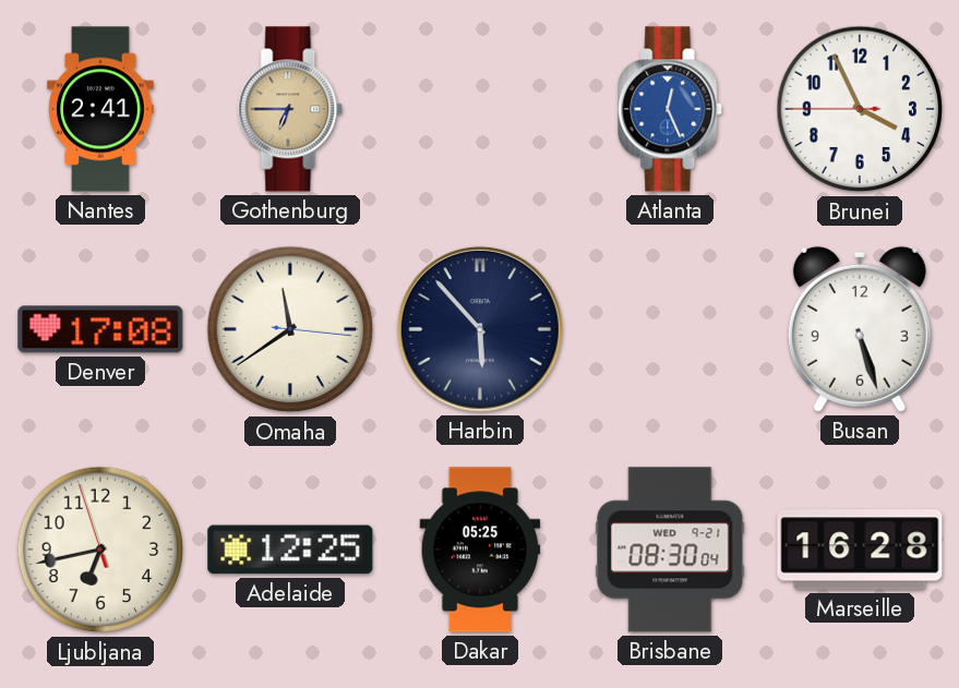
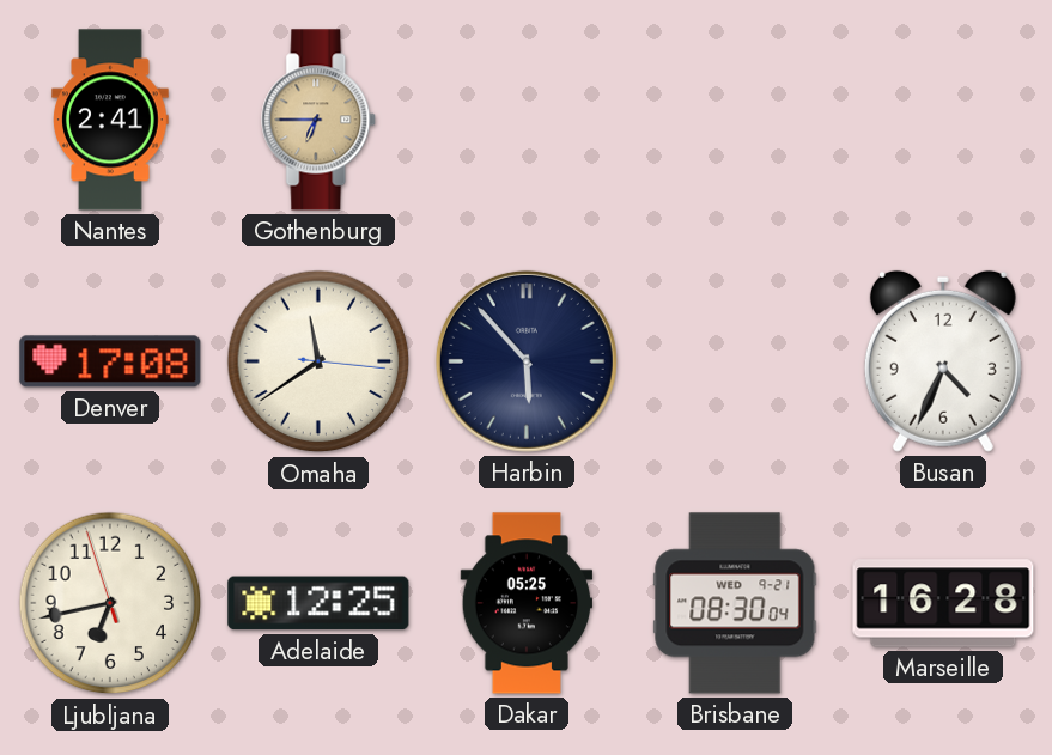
Atlanta: 12:26 -> none (671, 109)
Brunei: 3:55 -> none (860, 109)
Busan: 5:27 -> 4:34 (943, 361)
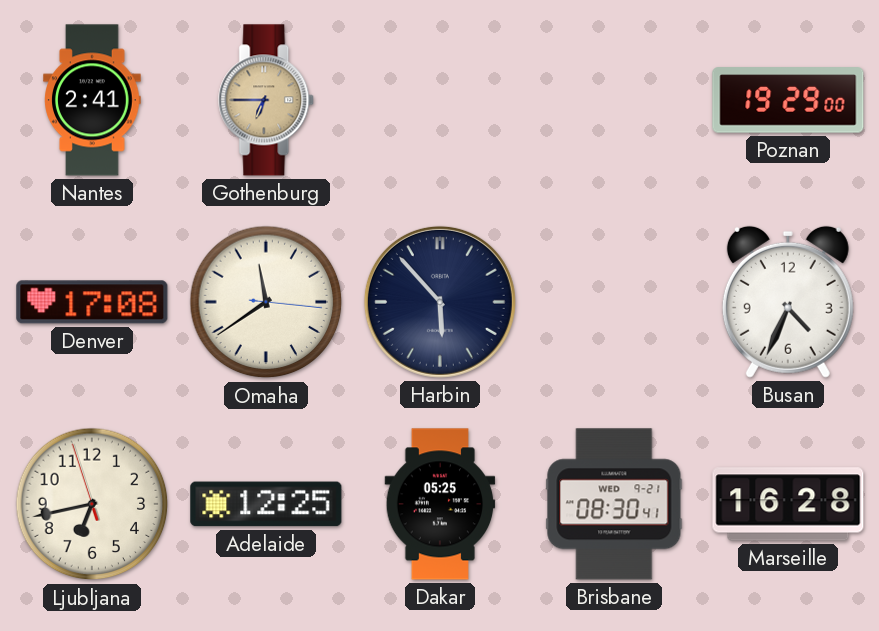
Poznan: none -> 19:29 (788, 100)
Brisbane: 08:30:04 -> 08:30:41 (614, 504)
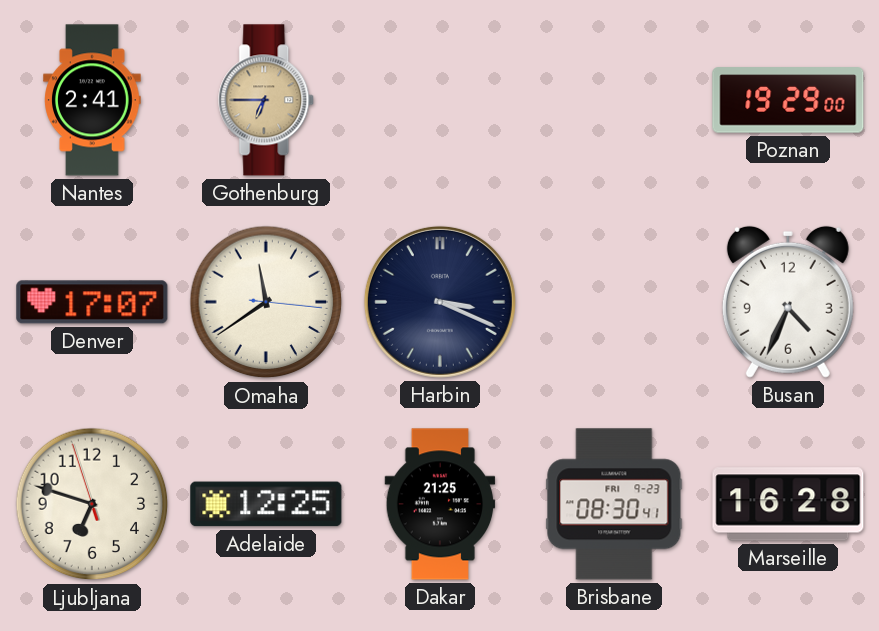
Denver: 17:08 -> 17:07 (92, 302)
Harbin: 5:53 -> 3:19 (440, 302)
Ljubljana: 6:42 -> 6:47 (92, 504)
Dakar: 05:25 -> 21:25 (440, 504)
Brisbane date: WED 9-21 -> FRI 9-23 (614, 504)
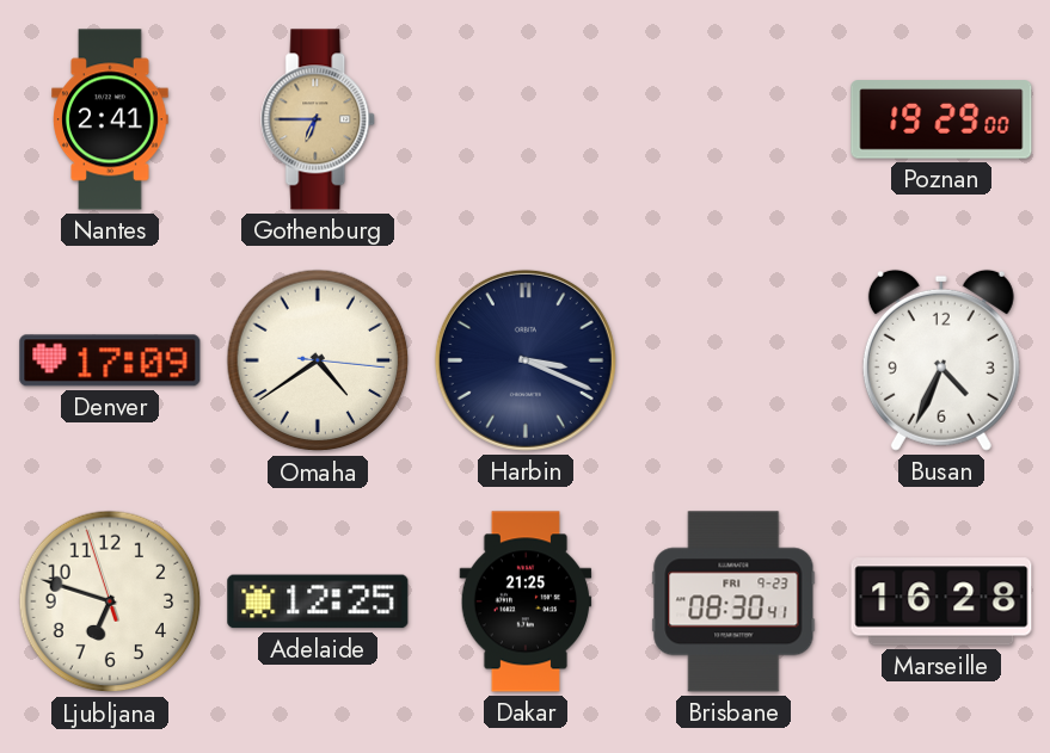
Denver: 17:07 -> 17:09 (110, 360)
Omaha: 11:39 -> 4:39 (318, 360)
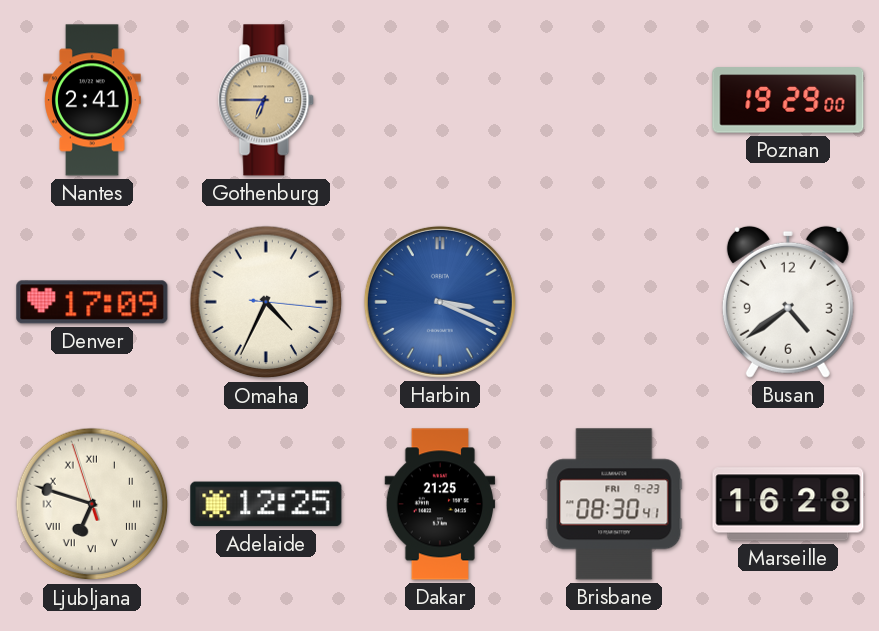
Omaha: 4:39 -> 4:34 (266, 302)
Harbin dial: navy -> blue (440, 302)
Busan: 4:34 -> 4:39 (788, 302)
Ljubljana numerals: Arabic -> Roman (92, 504)
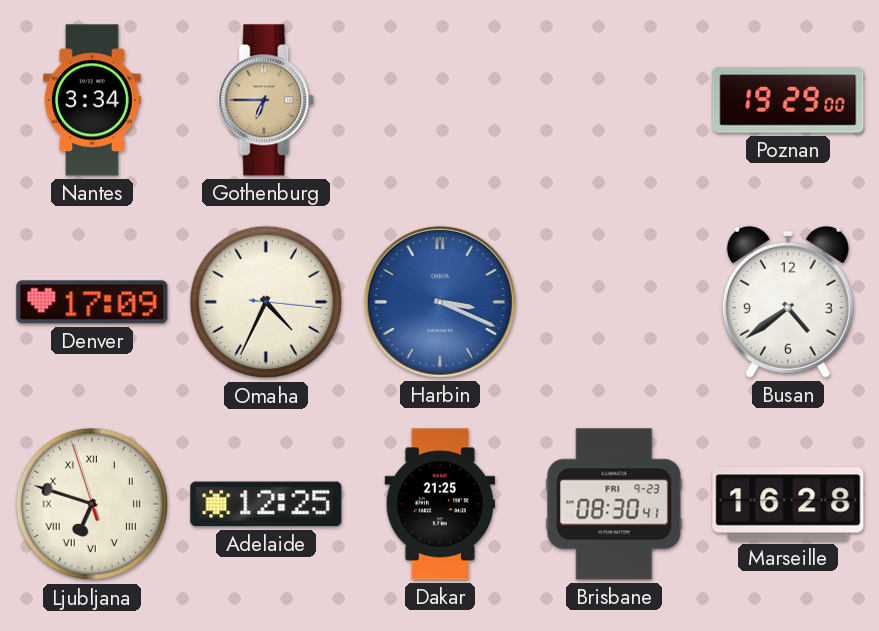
Nantes: 2:41 -> 3:34 (92, 100)
